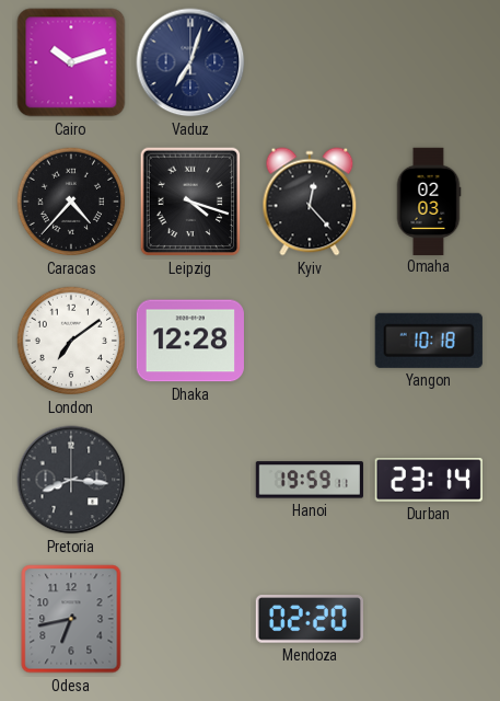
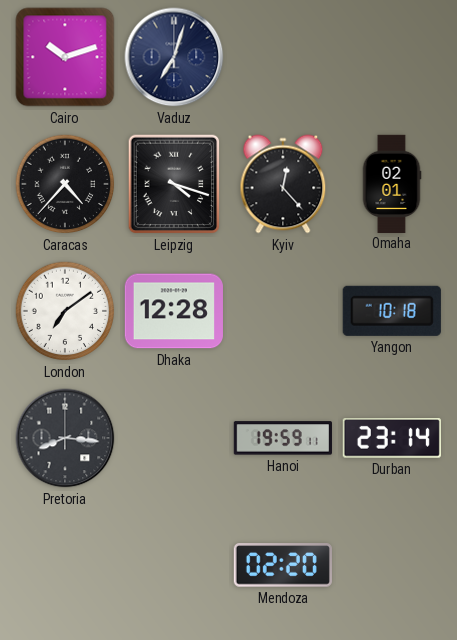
Omaha: 02:03 -> 02:01 (392, 183)
Odesa: 6:43 -> none (71, 619)
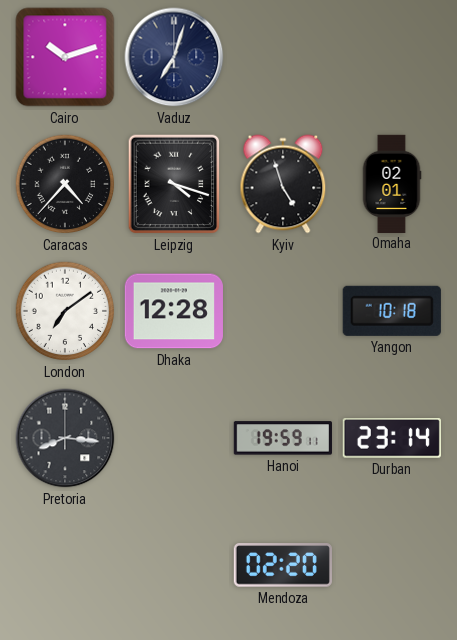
Kyiv: 12:23 -> 4:57 (283, 184)
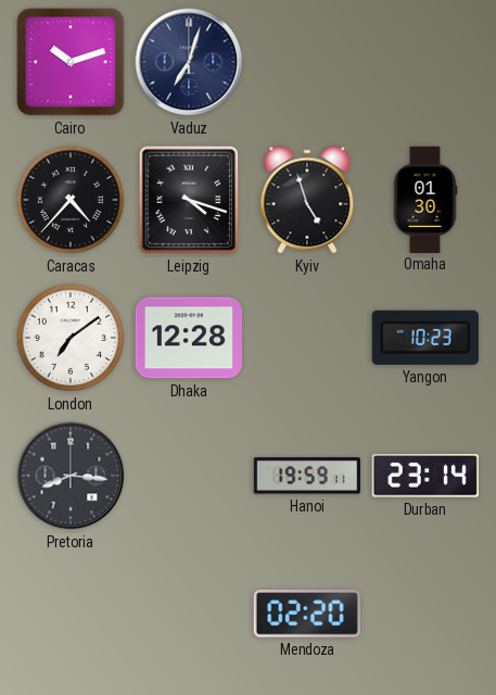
Omaha: 02:01 -> 01:30 (425, 199)
Yangon: 10:18 -> 10:23 (425, 338)
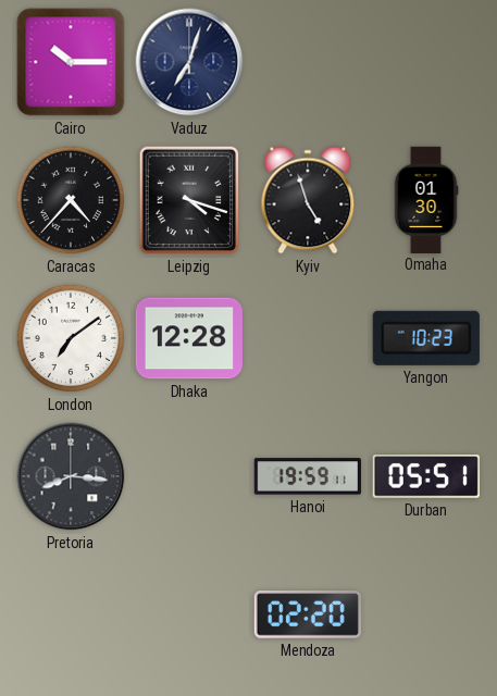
Cairo: 10:12 -> 10:15 (71, 62)
Durban: 23:14 -> 05:51 (426, 477)
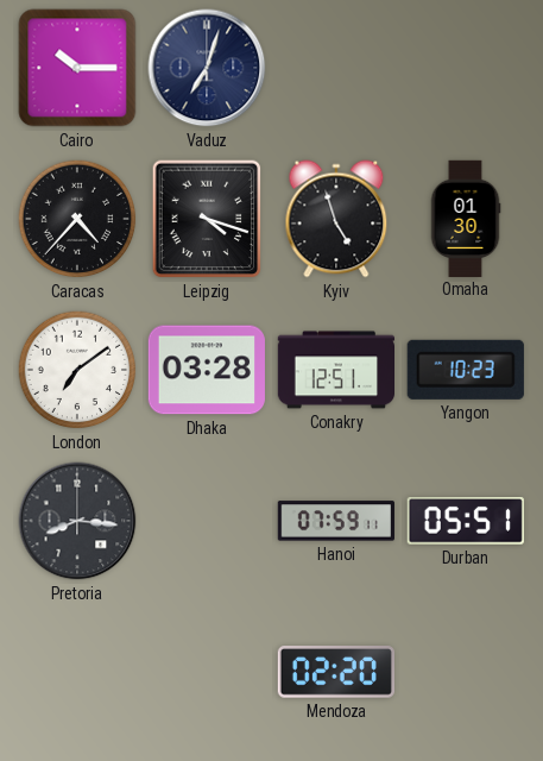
Dhaka: 12:28 -> 03:28 (207, 370)
Conakry: none -> 12:51 (335, 370)
Hanoi: 19:59 -> 07:59 (336, 521)
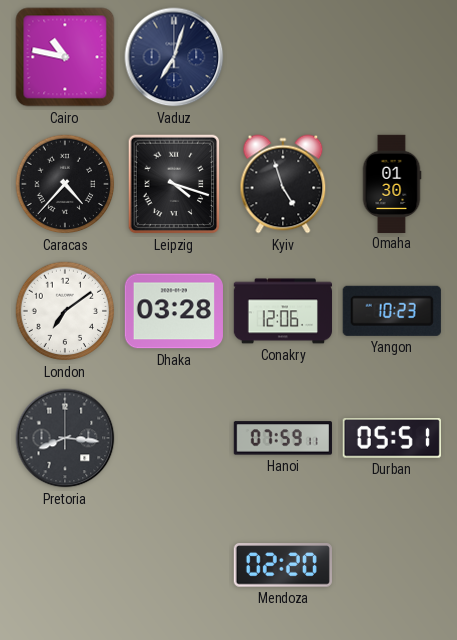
Cairo: 10:15 -> 10:47 (65, 57)
Conakry: 12:51 -> 12:06 (282, 311)
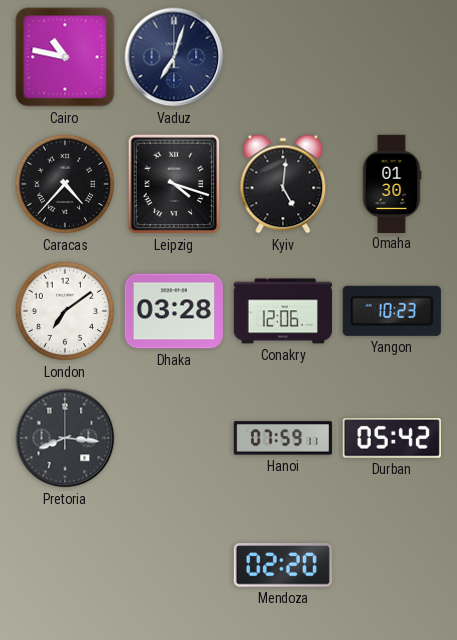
Kyiv: 4:57 -> 5:01 (283, 184)
Durban: 05:51 -> 05:42 (392, 439)
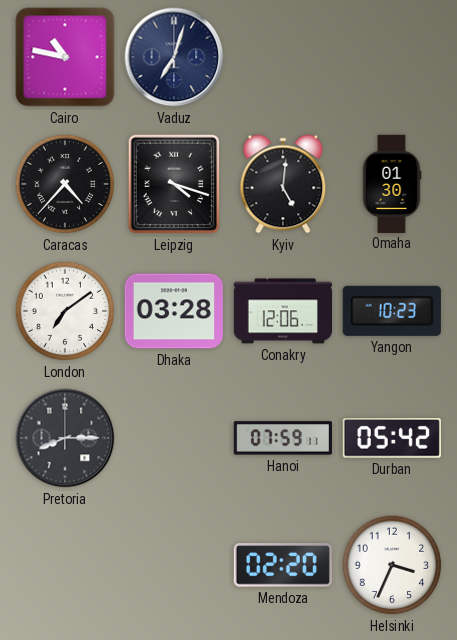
Pretoria: 8:16 -> 8:15 (65, 438)
Helsinki: none -> 3:34 (392, 565)
